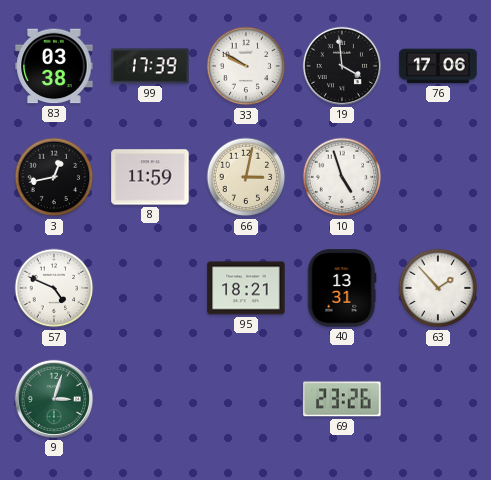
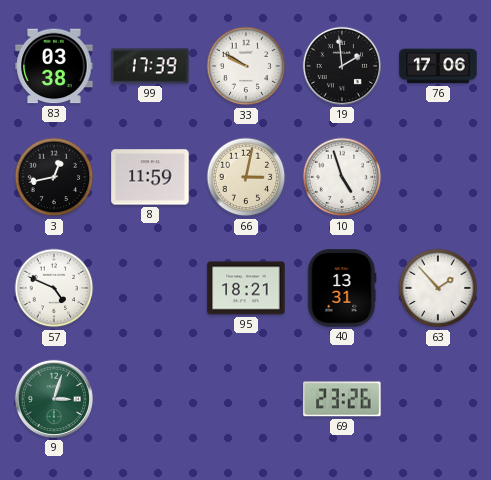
19: 3:59 -> 1:59 (342, 66)
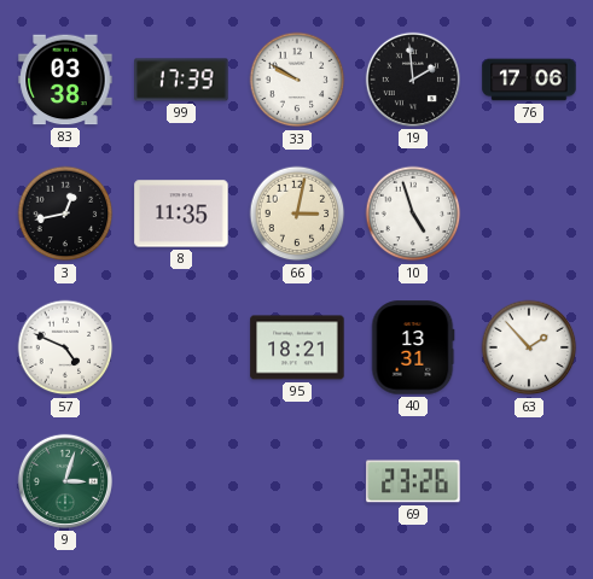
8: 11:59 -> 11:35 (181, 214)
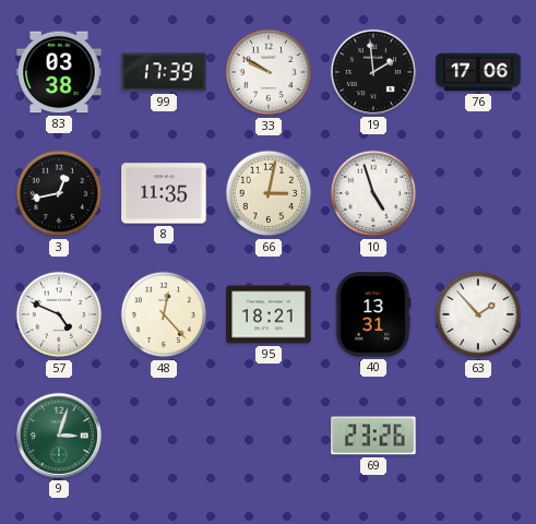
48: none -> 12:23 (164, 314)
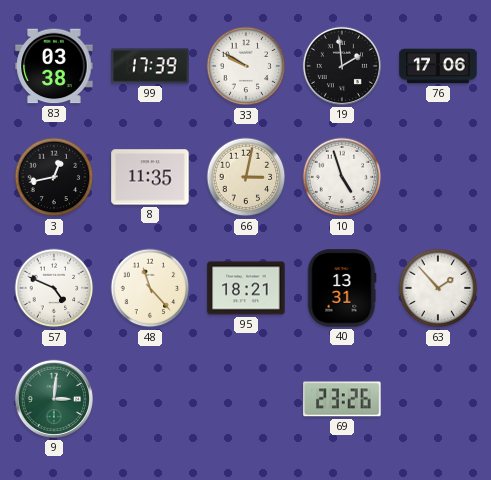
48: 12:23 -> 11:23 (150, 288)
9: 3:03 -> 3:01 (54, 399)
